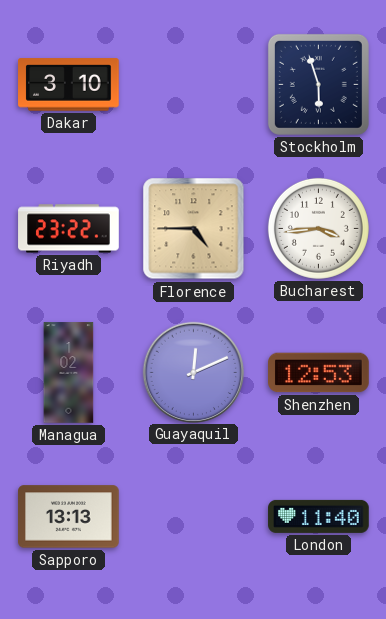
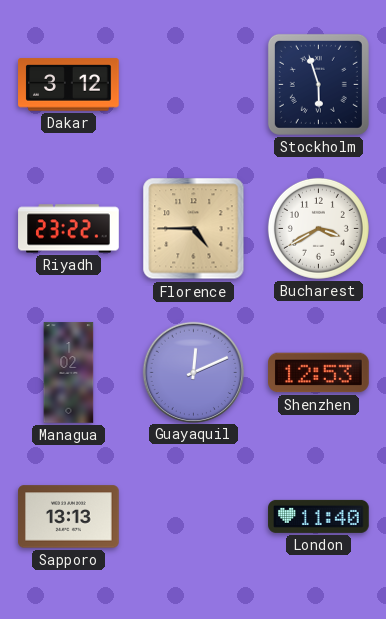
Dakar: 3:10 -> 3:12 (69, 85)
Bucharest: 3:44 -> 3:40 (318, 228)
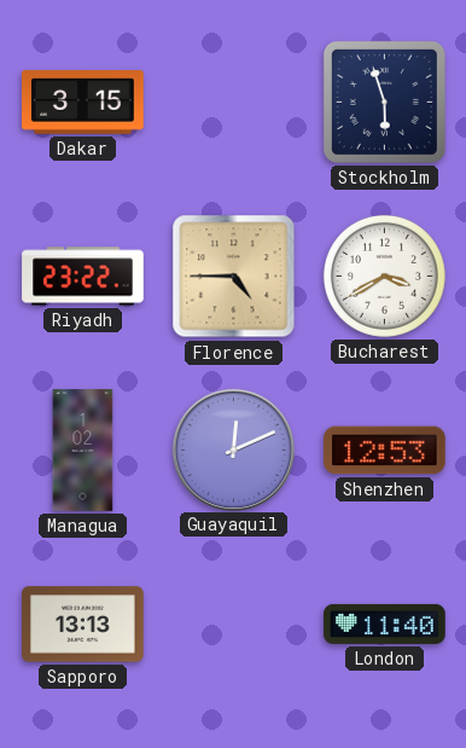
Dakar: 3:12 -> 3:15 (83, 103)
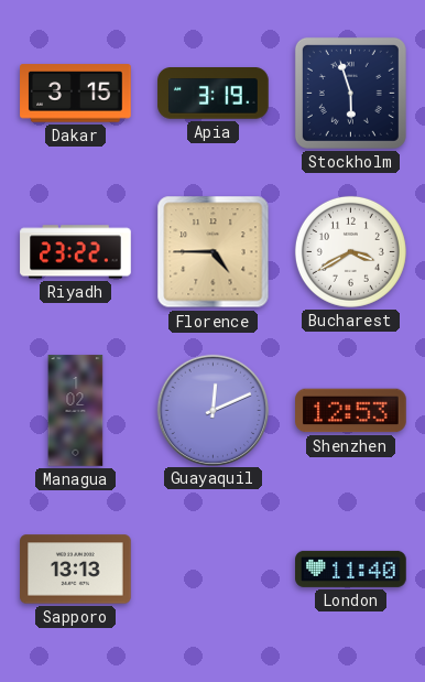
Apia: none -> 3:19 (214, 94)
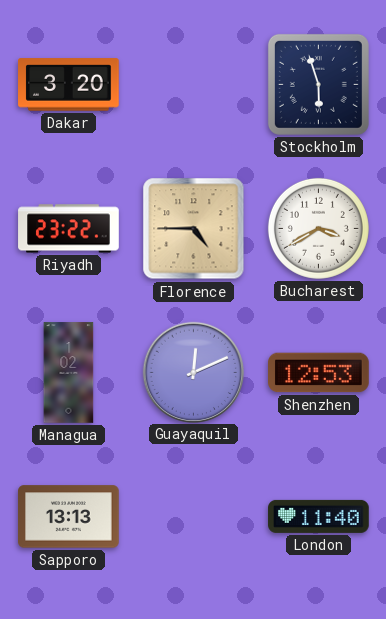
Dakar: 3:15 -> 3:20 (69, 85)
Apia: 3:19 -> none (214, 94)
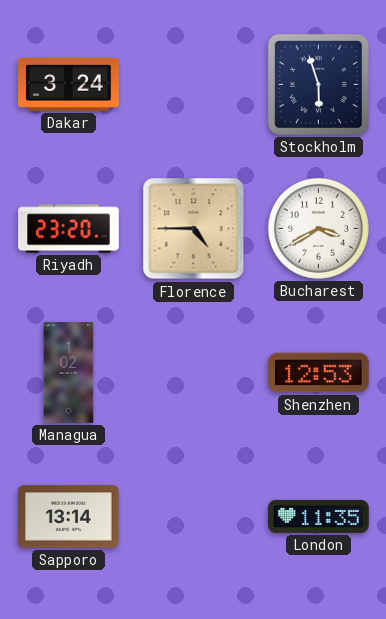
Dakar: 3:20 -> 3:24 (69, 85)
Riyadh: 23:22 -> 23:20 (69, 229)
Guayaquil: 12:11 -> none (193, 372)
Sapporo: 13:13 -> 13:14 (69, 517)
London: 11:40 -> 11:35 (319, 516)
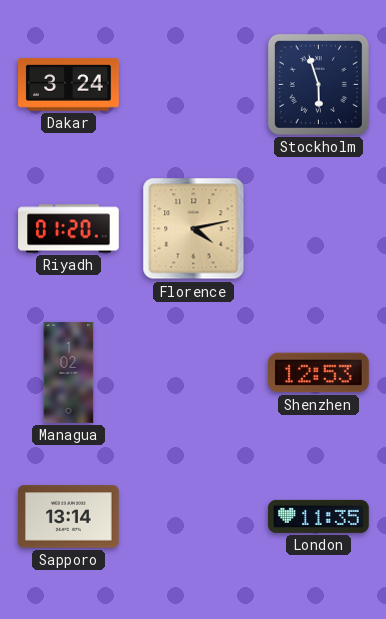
Riyadh: 23:20 -> 01:20 (69, 229)
Florence: 4:45 -> 4:13 (194, 229)
Bucharest: 3:40 -> none (318, 228)
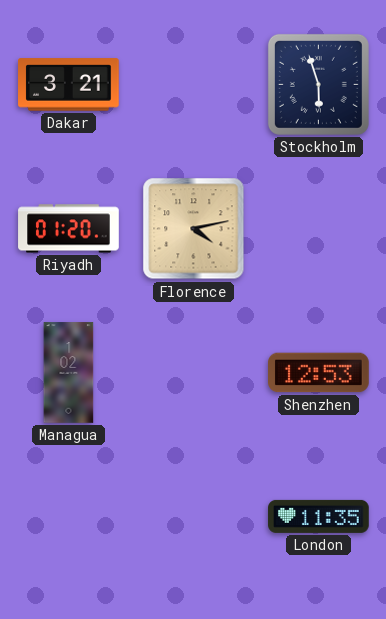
Dakar: 3:24 -> 3:21 (69, 85)
Sapporo: 13:14 -> none (69, 517)
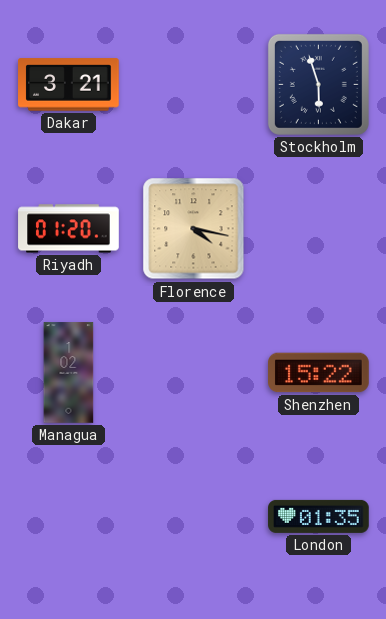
Florence: 4:13 -> 4:17 (194, 229)
Shenzhen: 12:53 -> 15:22 (319, 373)
London: 11:35 -> 01:35 (319, 516)
